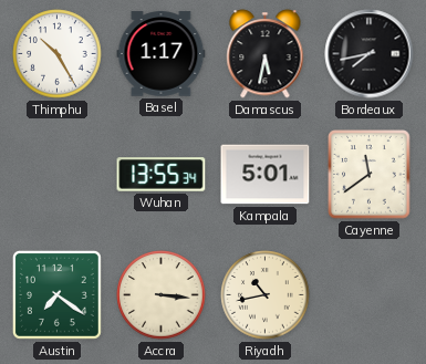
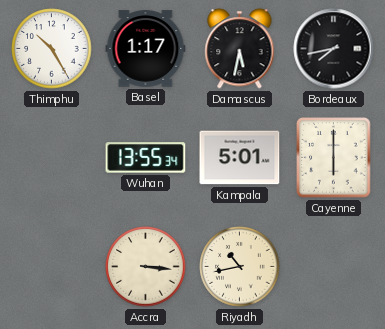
Cayenne: 11:39 -> 6:00 (334, 158)
Austin: 7:21 -> none (56, 294)
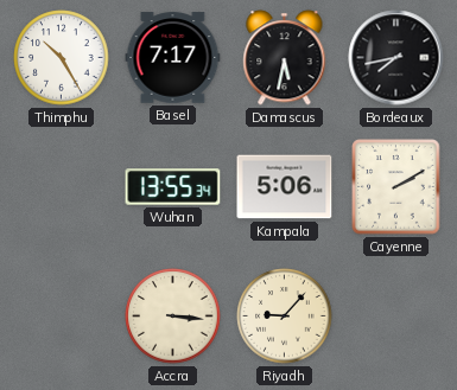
Basel: 1:17 -> 7:17 (173, 58)
Kampala: 5:01 -> 5:06 (285, 187)
Cayenne: 6:00 -> 2:10 (396, 187)
Riyadh: 10:43 -> 9:07 (285, 317)
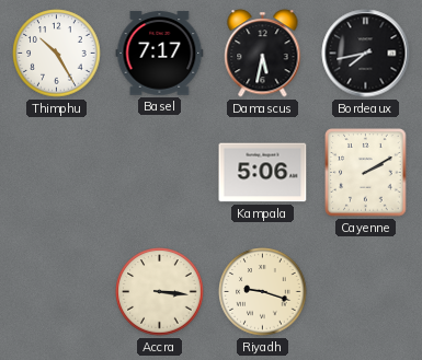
Wuhan: 13:55 -> none (173, 187)
Riyadh: 9:07 -> 9:18 (263, 292)
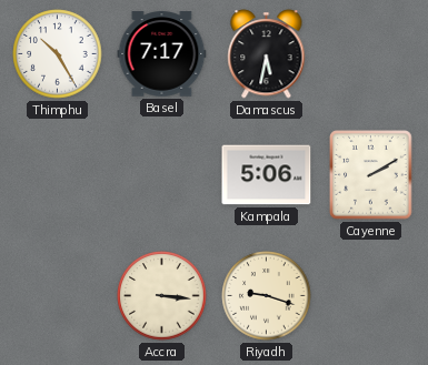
Bordeaux: 7:43 -> none (366, 54)
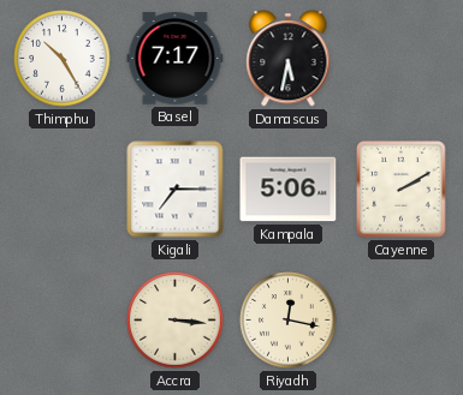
Kigali: none -> 7:15 (176, 190)
Riyadh: 9:18 -> 12:17 (289, 321)
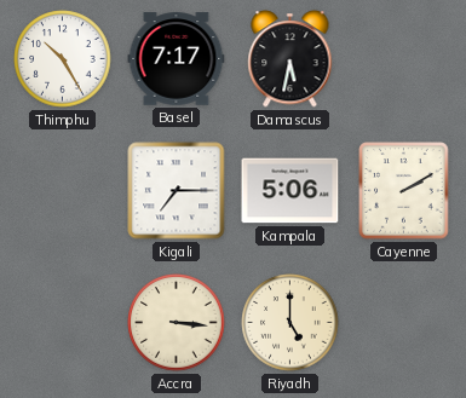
Riyadh: 12:17 -> 5:00 (290, 323)
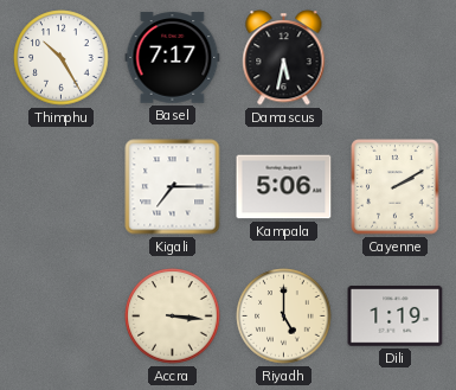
Dili: none -> 1:19 (396, 317)
